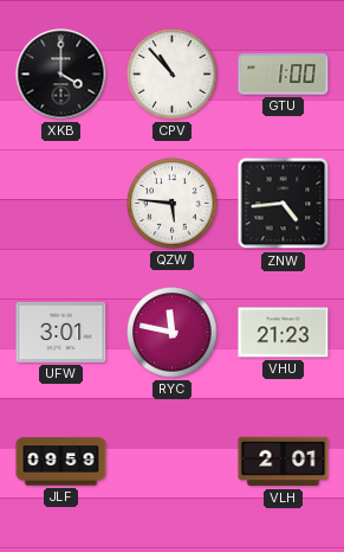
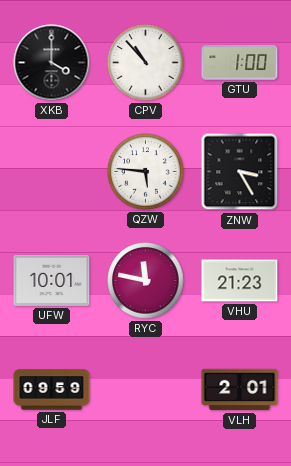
ZNW: 4:44 -> 3:25 (240, 172)
UFW: 3:01 -> 10:01 (52, 280)
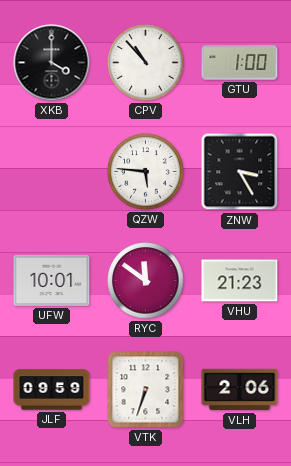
RYC: 11:47 -> 11:51 (146, 281)
VTK: none -> 6:33 (146, 390)
VLH: 2:01 -> 2:06 (240, 390)
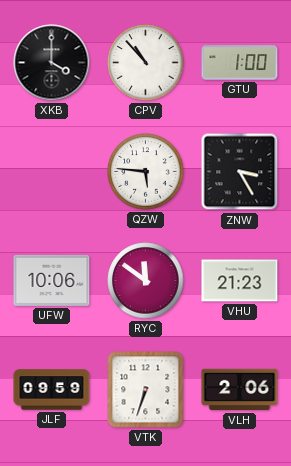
UFW: 10:01 -> 10:06 (52, 280)
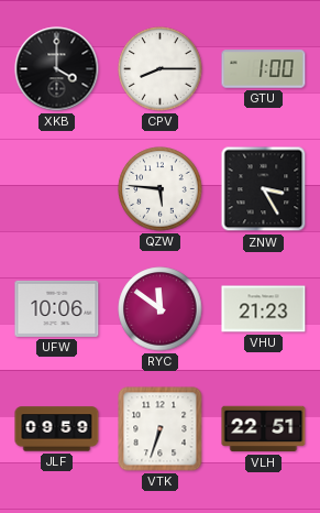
CPV: 10:53 -> 8:15 (161, 69)
VLH: 2:06 -> 22:51 (264, 429)
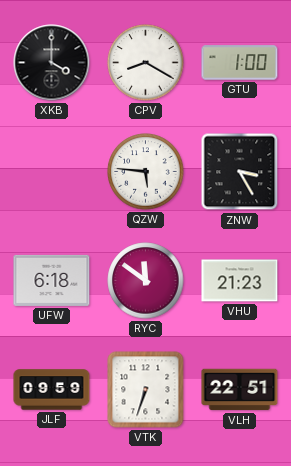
CPV: 8:15 -> 8:20 (146, 63)
UFW: 10:06 -> 6:18 (52, 280)
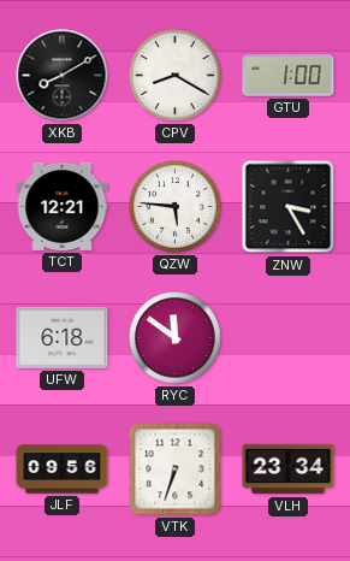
XKB: 4:00 -> 8:10 (63, 76)
TCT: none -> 12:21 (63, 206)
VHU: 21:23 -> none (240, 281)
JLF: 09:59 -> 09:56 (63, 470)
VLH: 22:51 -> 23:34 (289, 470)
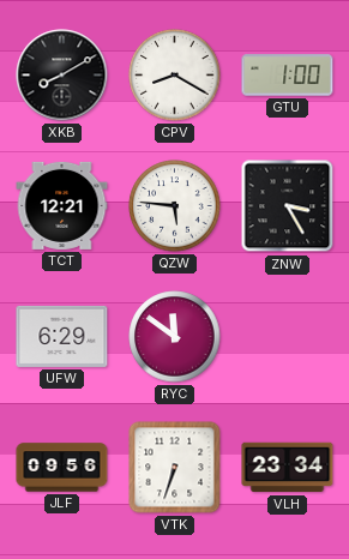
UFW: 6:18 -> 6:29 (62, 336)
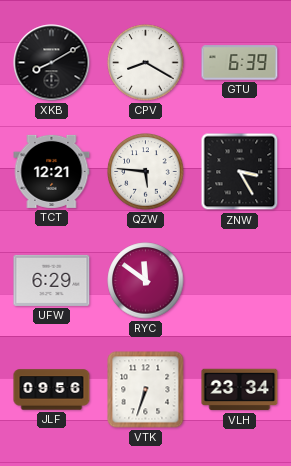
GTU: 1:00 -> 6:39 (240, 63)
